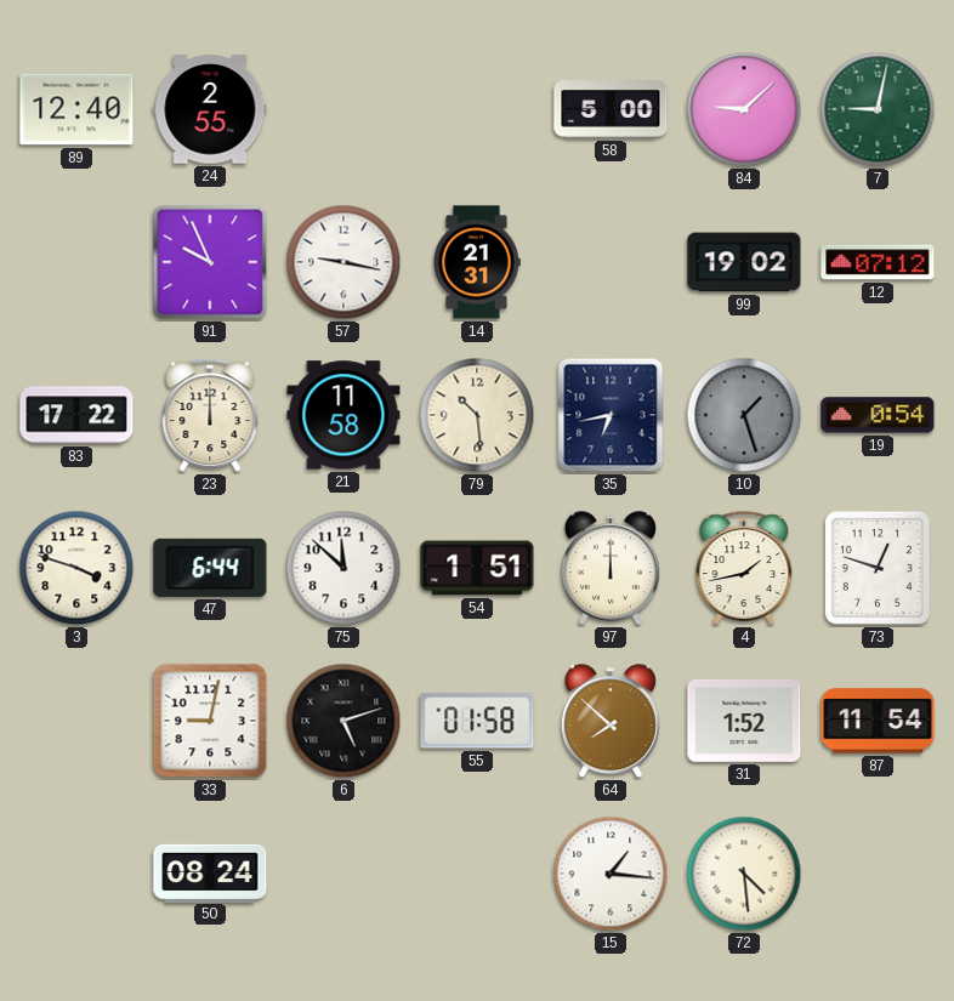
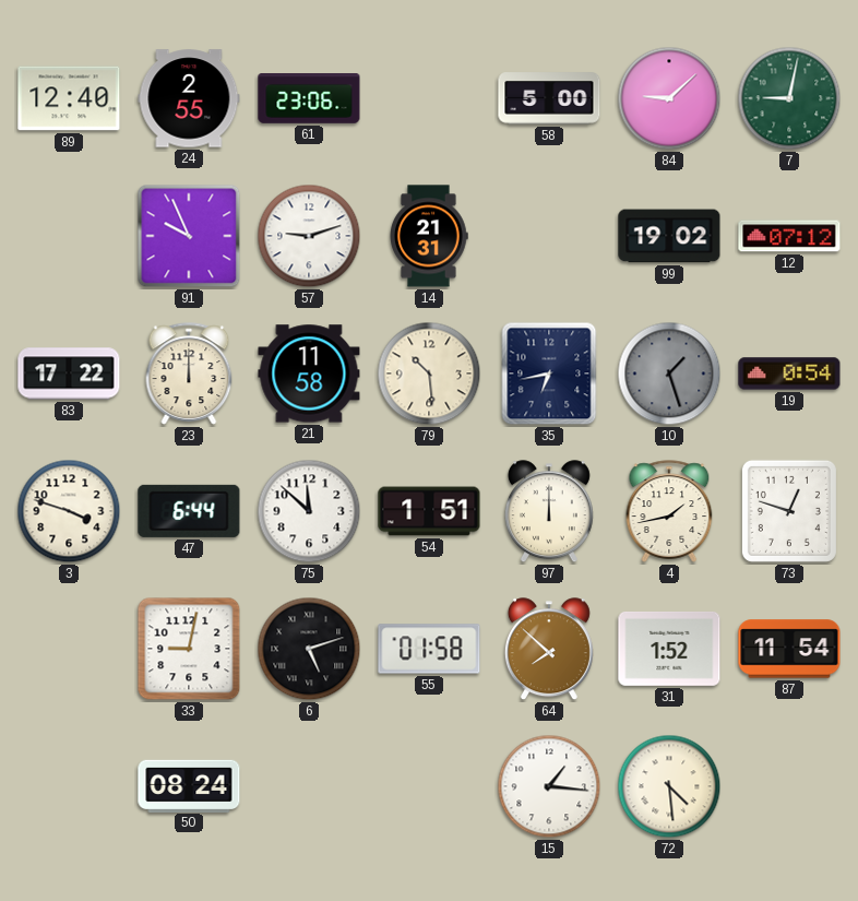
61: none -> 23:06 (309, 99)
57: 9:17 -> 9:12 (309, 236)
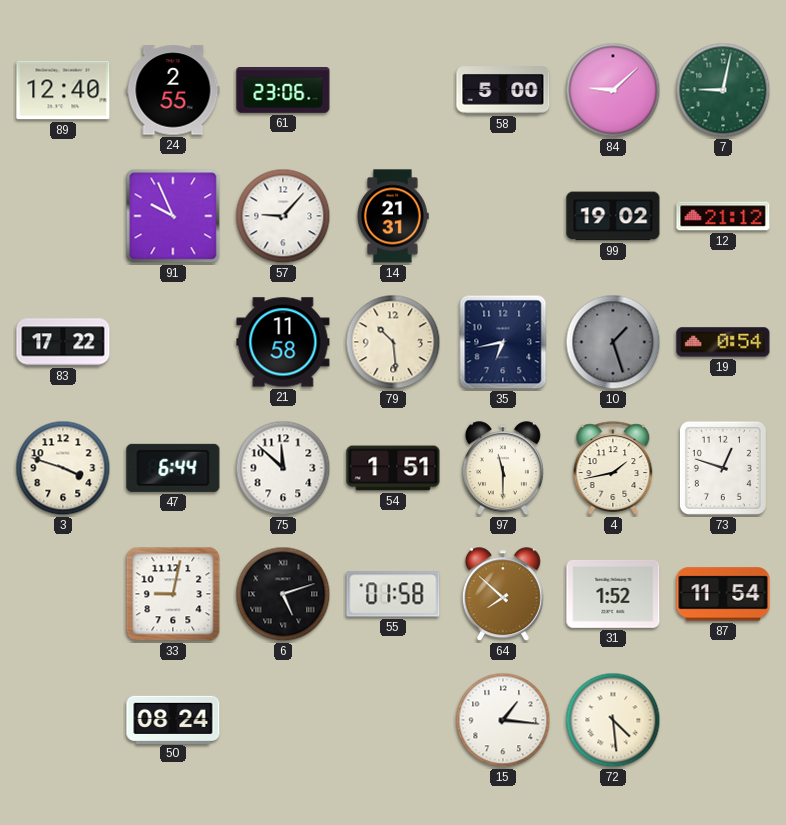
57: 9:12 -> 9:07 (283, 216)
12: 07:12 -> 21:12 (723, 216)
23: 12:00 -> none (189, 374)
97: 12:00 -> 11:30 (503, 469)
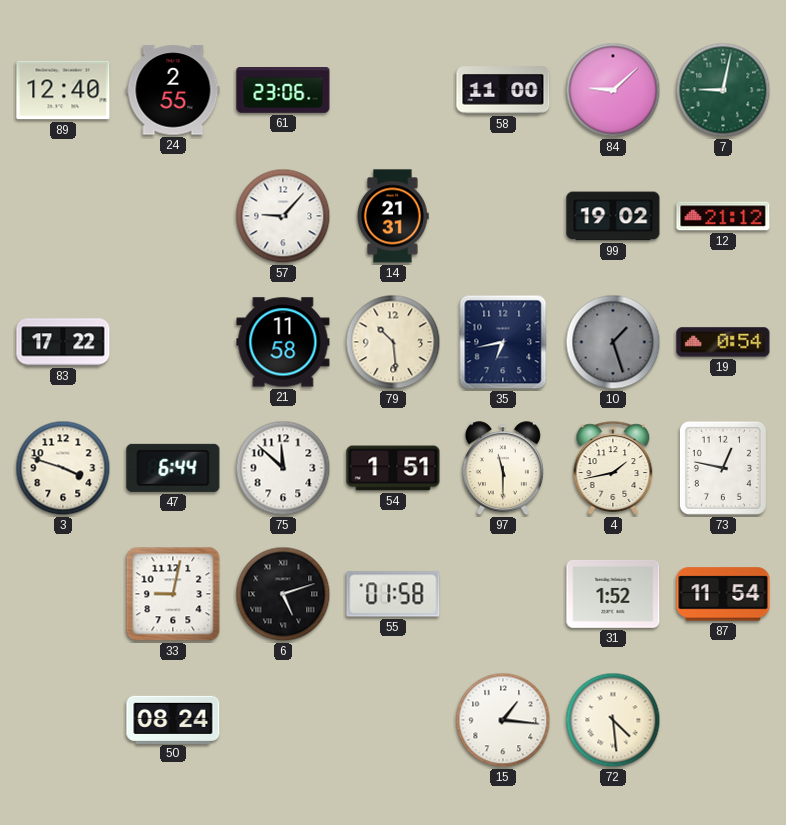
58: 5:00 -> 11:00 (503, 90)
91: 9:56 -> none (173, 216)
73: 12:48 -> 12:47 (723, 468)
64: 7:52 -> none (503, 595)
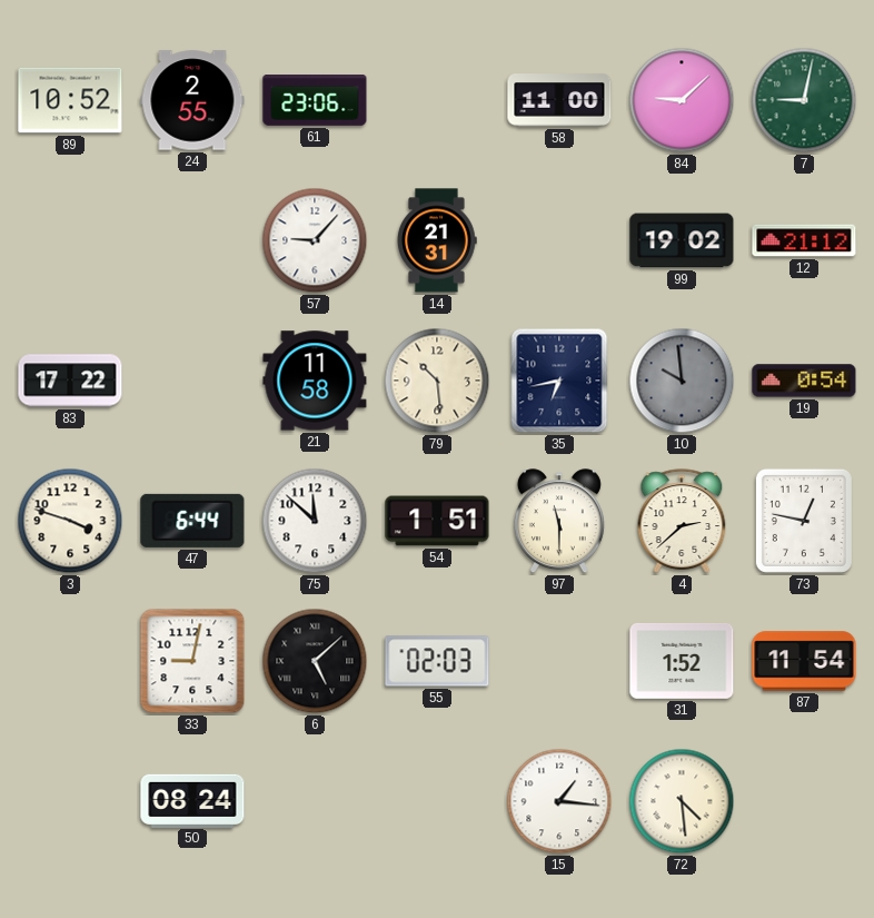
89: 12:40 -> 10:52 (70, 100)
10: 1:27 -> 9:59 (682, 381)
4: 1:43 -> 2:38 (682, 521)
6: 5:12 -> 5:08 (315, 661)
55: 01:58 -> 02:03 (437, 661)
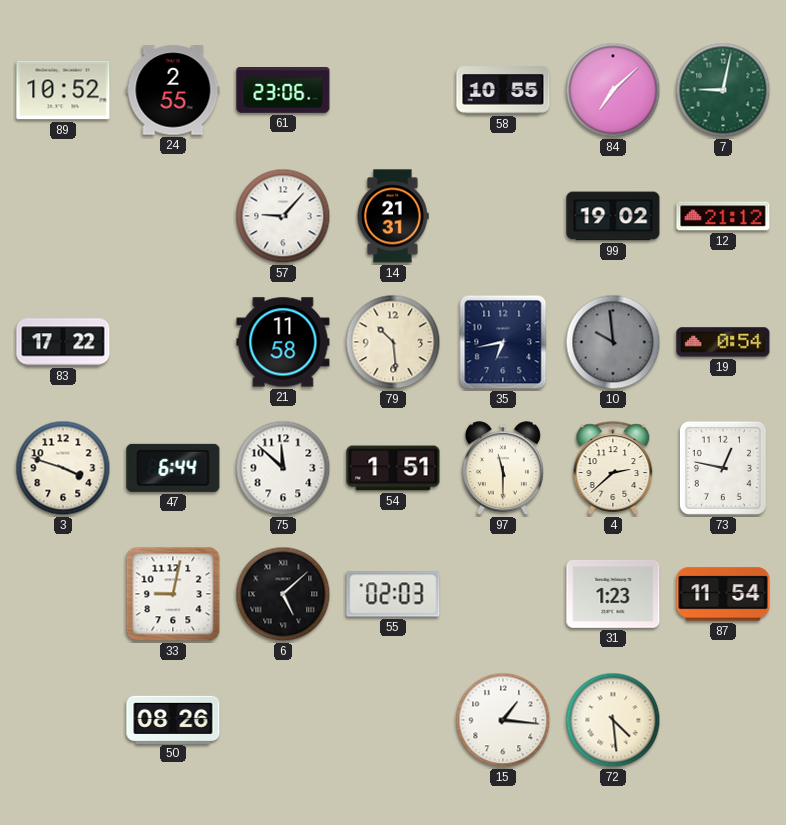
58: 11:00 -> 10:55 (503, 90)
84: 9:08 -> 7:08 (613, 90)
31: 1:52 -> 1:23 (613, 594)
50: 08:24 -> 08:26 (173, 719)
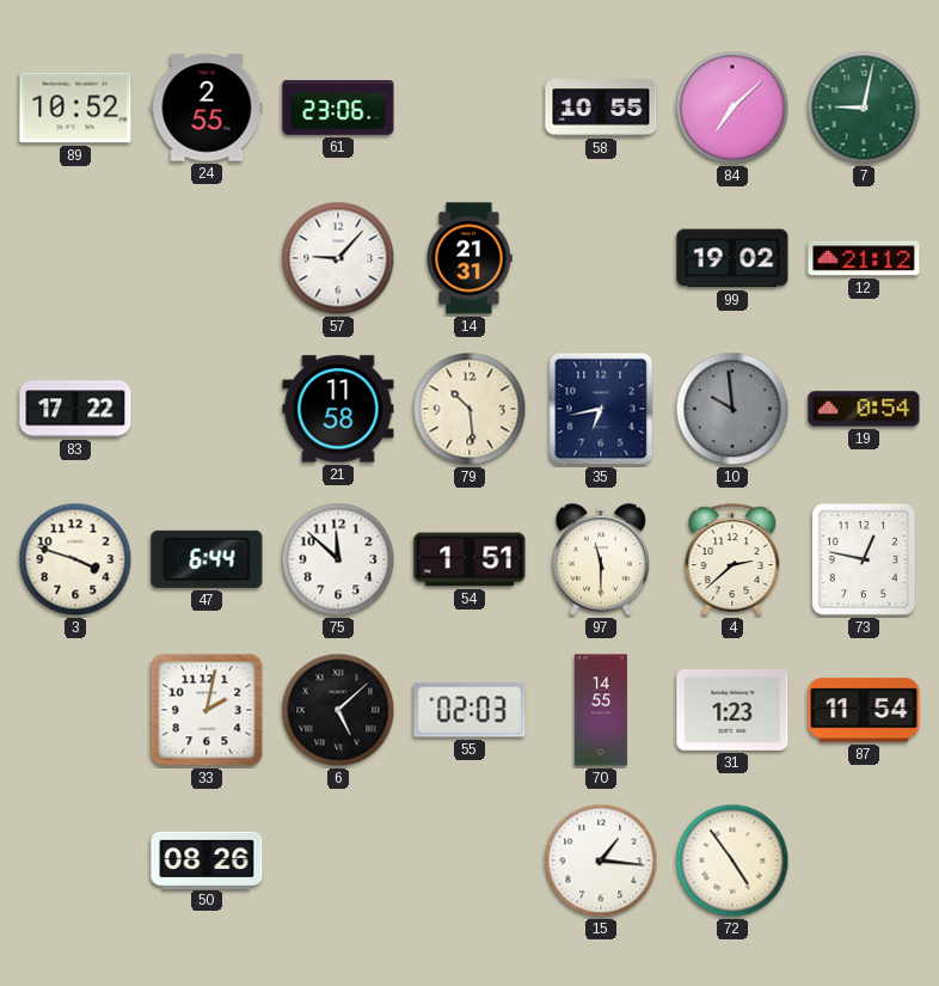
33: 9:02 -> 2:02 (207, 710)
70: none -> 14:55 (601, 710)
72: 4:29 -> 4:54 (732, 861)
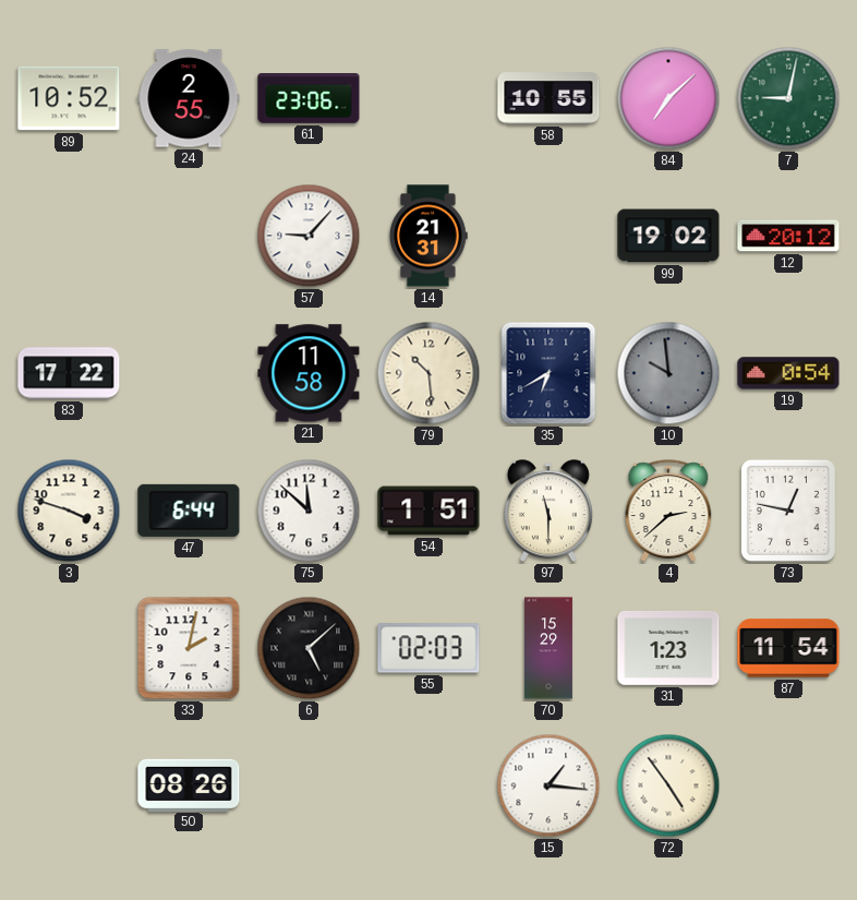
12: 21:12 -> 20:12 (788, 236)
35: 6:43 -> 6:40 (548, 373)
70: 14:55 -> 15:29 (548, 648)
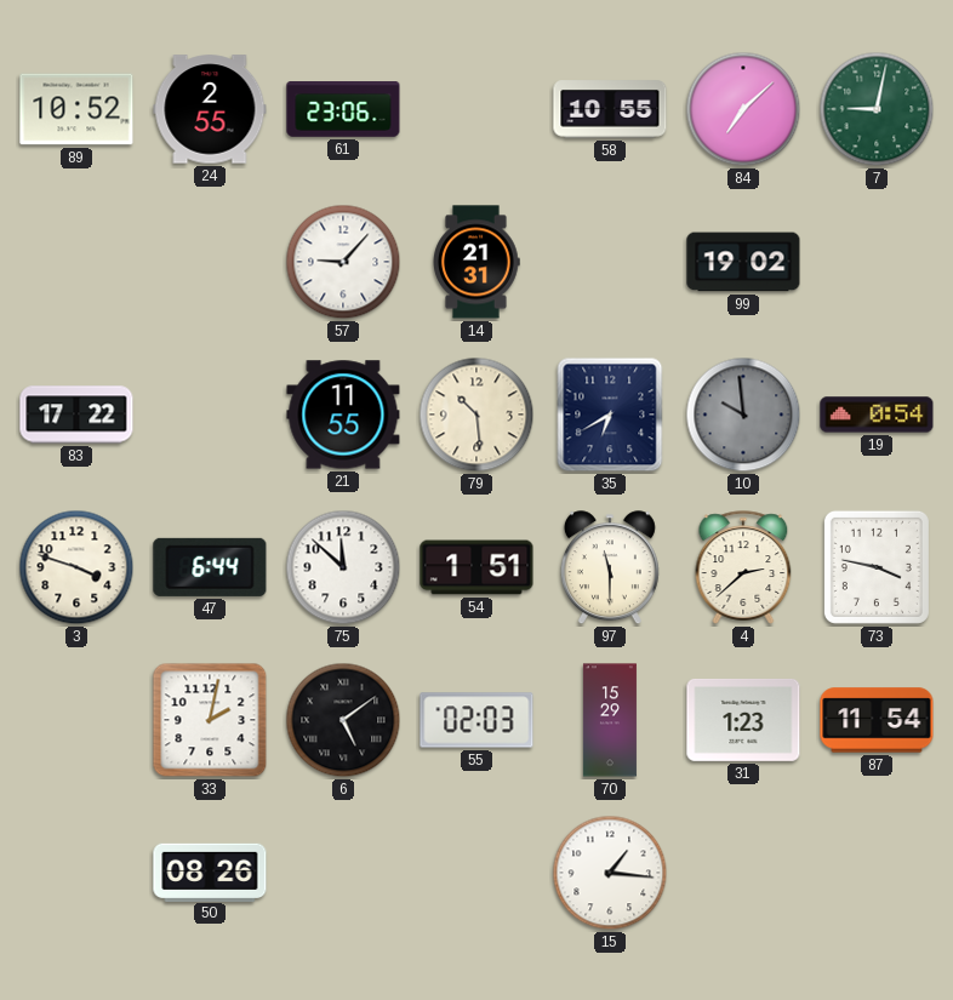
12: 20:12 -> none (788, 236)
21: 11:58 -> 11:55 (343, 415)
73: 12:47 -> 3:47 (877, 567)
6: 5:08 -> 5:09 (343, 720)
72: 4:54 -> none (668, 785)
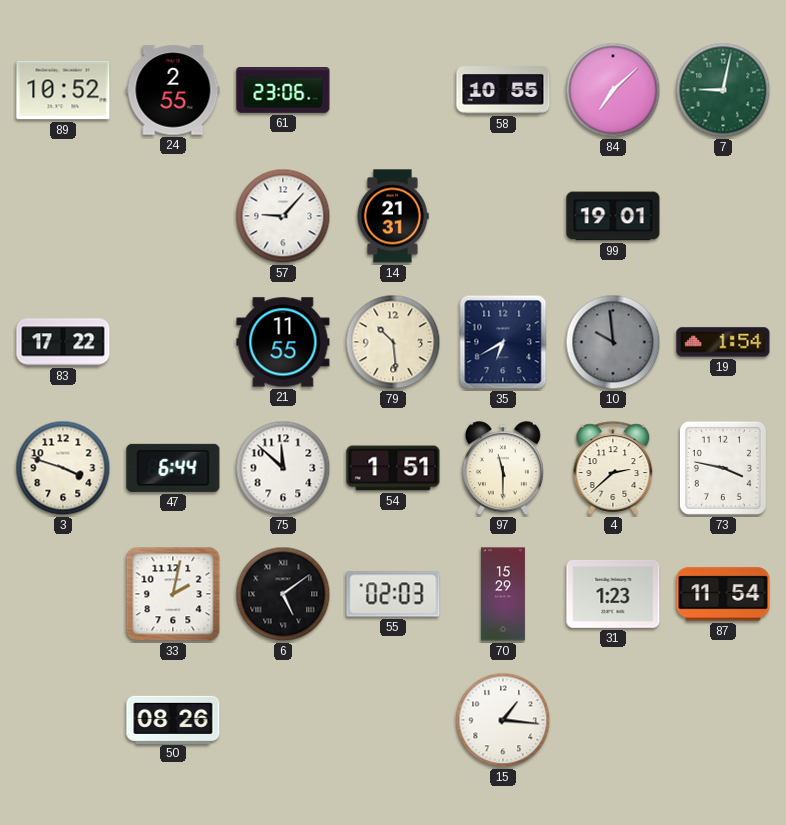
99: 19:02 -> 19:01 (613, 216)
19: 0:54 -> 1:54 (723, 342)
